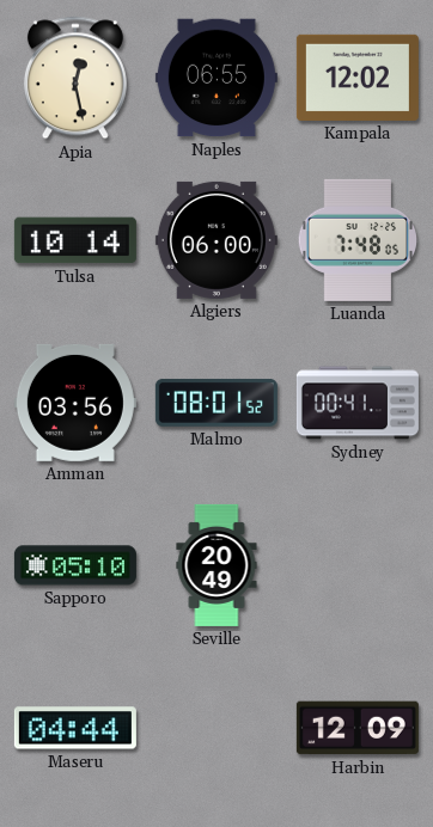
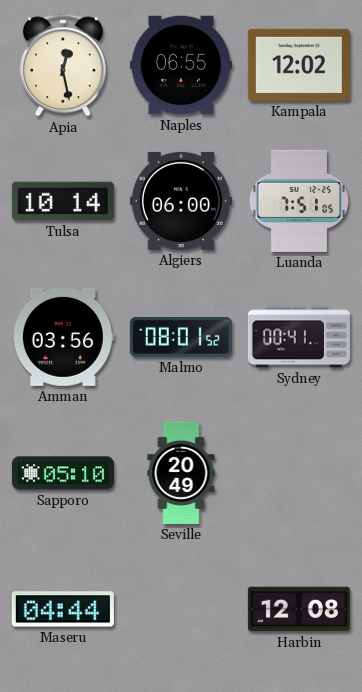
Luanda: 7:48 -> 7:51 (298, 201)
Harbin: 12:09 -> 12:08 (299, 609)
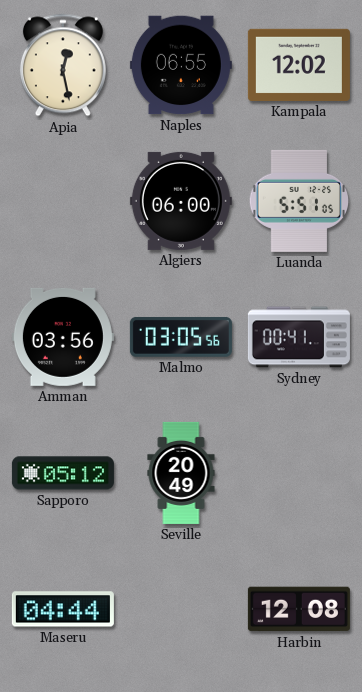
Tulsa: 10:14 -> none (63, 201)
Luanda: 7:51 -> 5:51 (298, 201)
Malmo: 08:01 -> 03:05 (181, 337)
Sapporo: 05:10 -> 05:12 (63, 473)
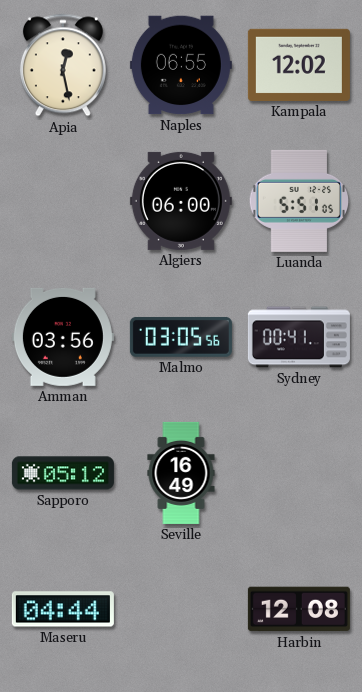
Seville: 20:49 -> 16:49 (181, 473)
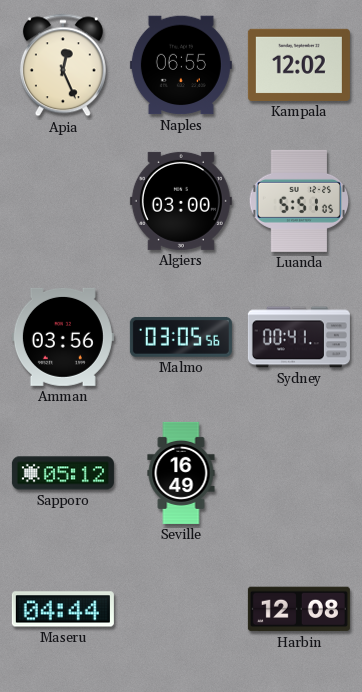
Apia: 12:28 -> 12:26 (63, 65)
Algiers: 06:00 -> 03:00 (181, 201)
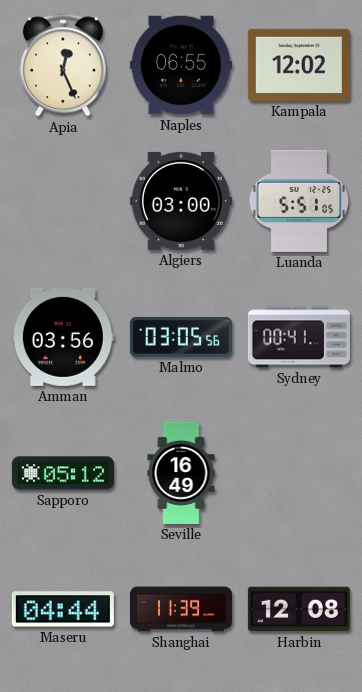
Shanghai: none -> 11:39 (181, 609)
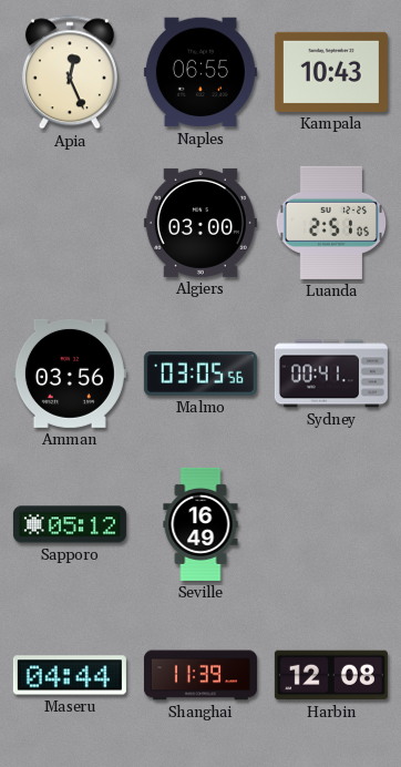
Kampala: 12:02 -> 10:43 (331, 72)
Luanda: 5:51 -> 2:51 (330, 223)
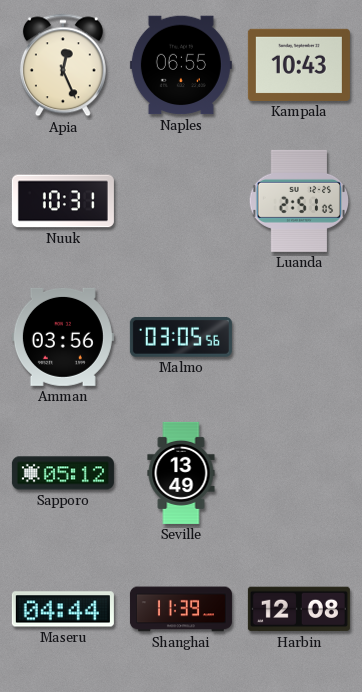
Nuuk: none -> 10:31 (63, 201)
Algiers: 03:00 -> none (200, 223)
Sydney: 00:41 -> none (331, 374)
Seville: 16:49 -> 13:49 (181, 473)
